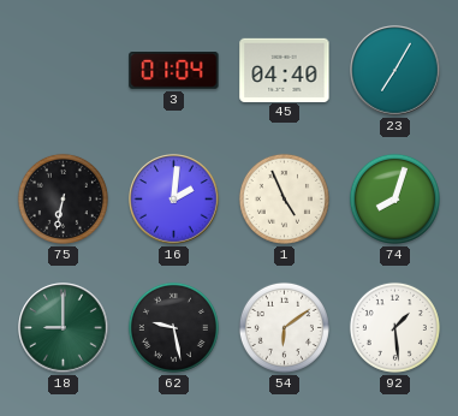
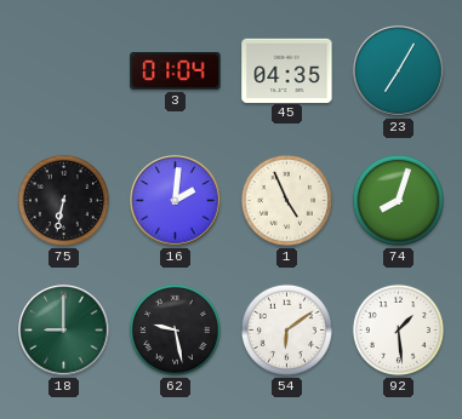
45: 04:40 -> 04:35 (287, 70)
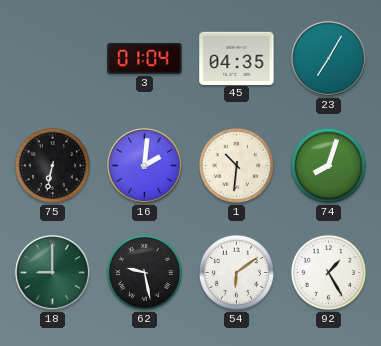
1: 4:56 -> 10:31 (236, 165)
92: 1:29 -> 1:25 (328, 272)
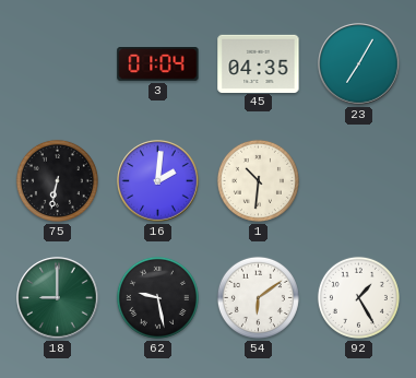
74: 8:03 -> none (328, 165)
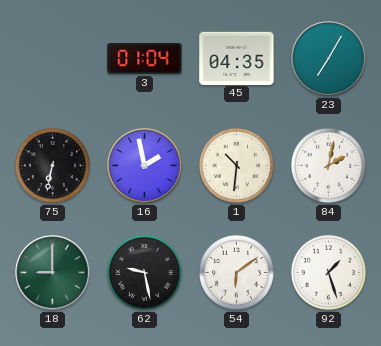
16: 2:01 -> 1:58 (145, 166)
84: none -> 2:02 (328, 165)
92: 1:25 -> 1:27 (328, 272)
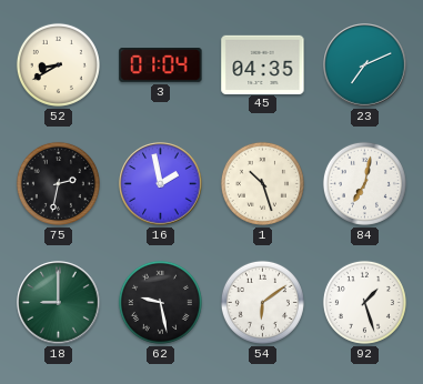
52: none -> 8:40 (58, 64)
23: 7:05 -> 7:11 (365, 65)
75: 6:32 -> 2:32 (58, 183)
1: 10:31 -> 10:27 (262, 183)
84: 2:02 -> 7:02 (364, 183)
